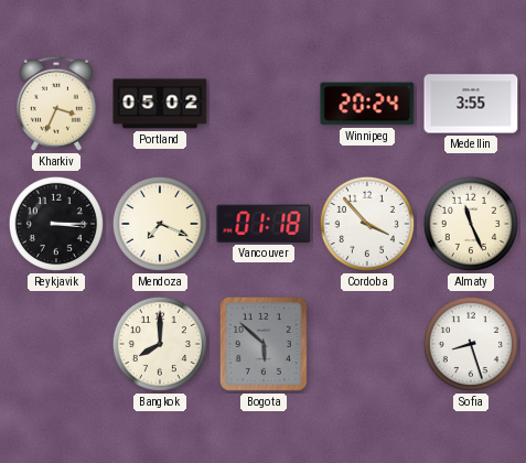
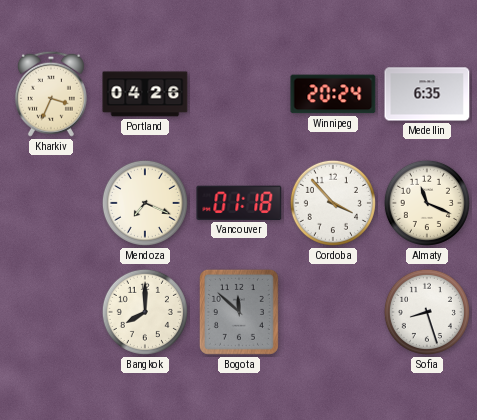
Portland: 05:02 -> 04:26 (145, 94)
Medellin: 3:55 -> 6:35 (427, 94)
Reykjavik: 3:15 -> none (56, 224)
Almaty: 11:26 -> 11:19 (427, 203)
Bogota: 5:52 -> 11:52 (239, 312)
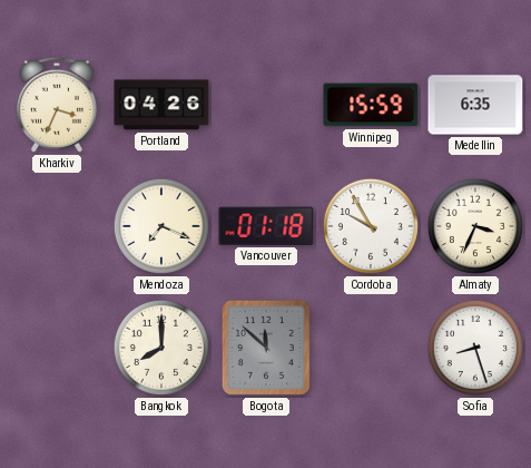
Winnipeg: 20:24 -> 15:59 (371, 105)
Cordoba: 3:53 -> 9:55 (371, 226)
Almaty: 11:19 -> 3:34 (475, 226)
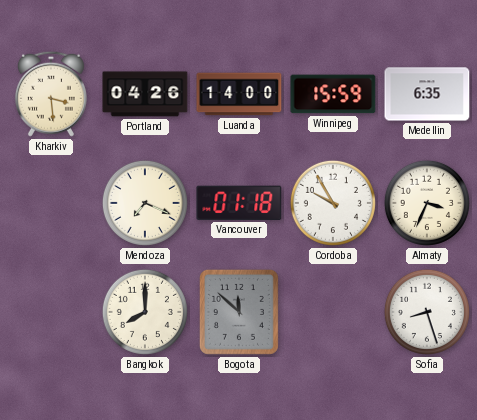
Kharkiv: 3:34 -> 3:29 (51, 94)
Luanda: none -> 14:00 (239, 94)
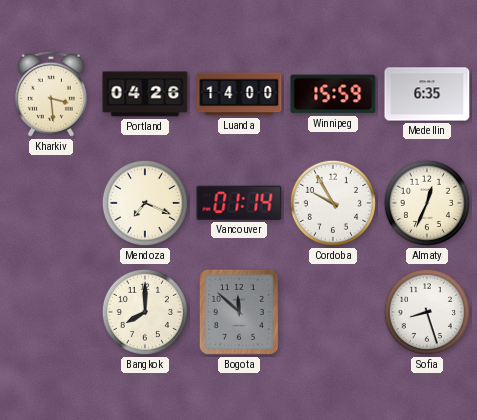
Vancouver: 01:18 -> 01:14 (239, 203)
Almaty: 3:34 -> 12:34 (427, 203)
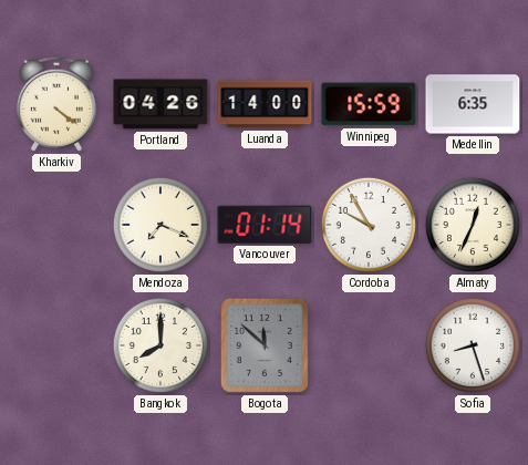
Kharkiv: 3:29 -> 4:21 (56, 104)
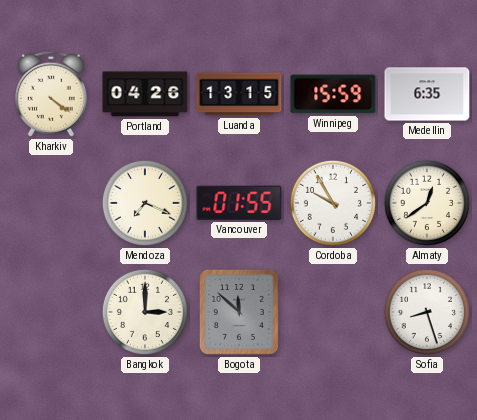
Luanda: 14:00 -> 13:15 (239, 94)
Vancouver: 01:14 -> 01:55 (239, 203)
Almaty: 12:34 -> 12:39 (427, 203)
Bangkok: 8:00 -> 3:00 (145, 312)
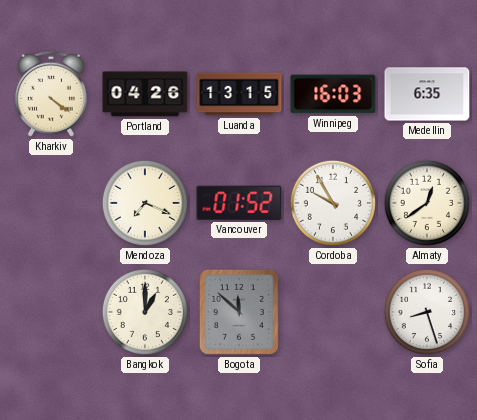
Winnipeg: 15:59 -> 16:03 (333, 94)
Vancouver: 01:55 -> 01:52 (239, 203)
Bangkok: 3:00 -> 1:00 (145, 312)
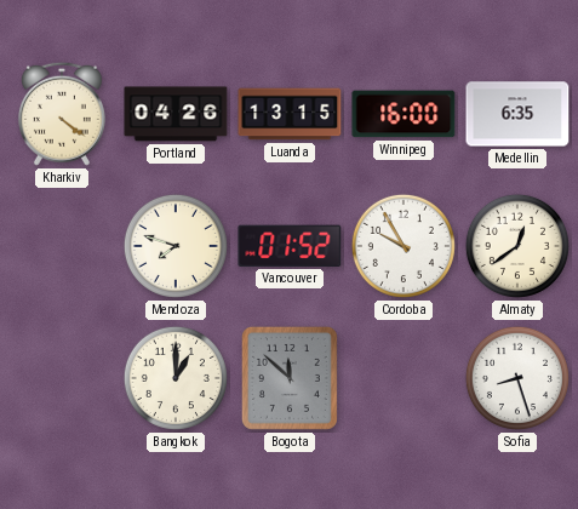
Winnipeg: 16:03 -> 16:00 (404, 114)
Mendoza: 7:19 -> 7:48 (176, 246)
